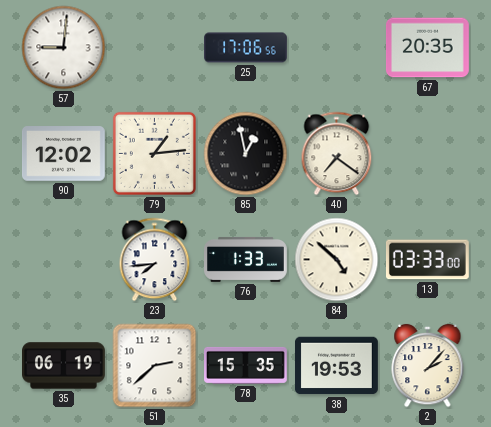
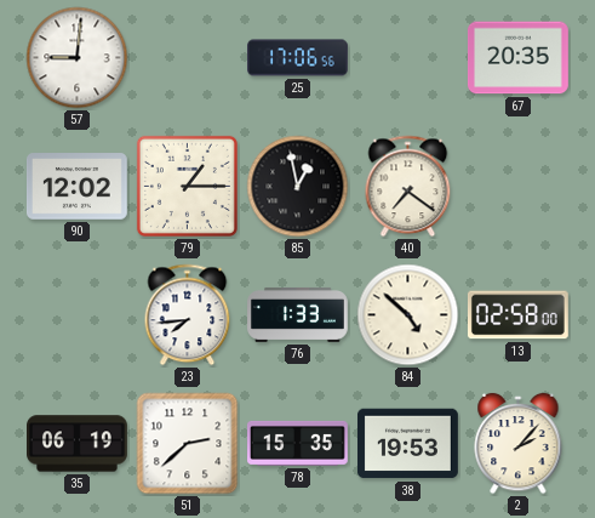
79: 1:14 -> 1:15 (187, 186)
13: 03:33 -> 02:58 (517, 315)
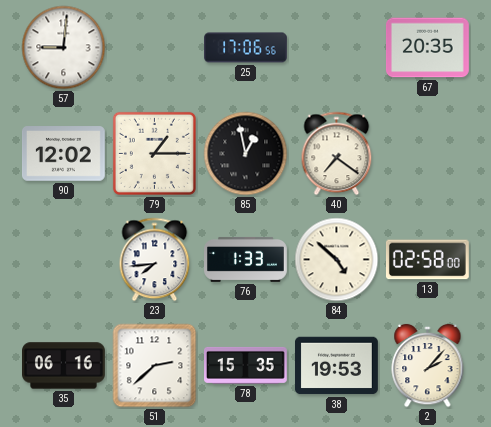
35: 06:19 -> 06:16 (64, 366)
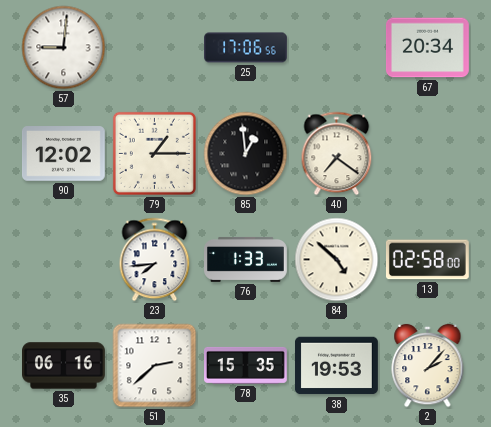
67: 20:35 -> 20:34 (428, 48)
85: 12:58 -> 12:59 (246, 154)
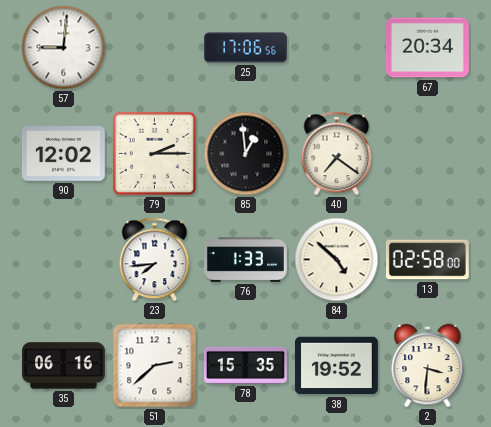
79: 1:15 -> 2:15 (154, 153)
38: 19:53 -> 19:52 (337, 366)
2: 2:07 -> 3:31 (428, 366)
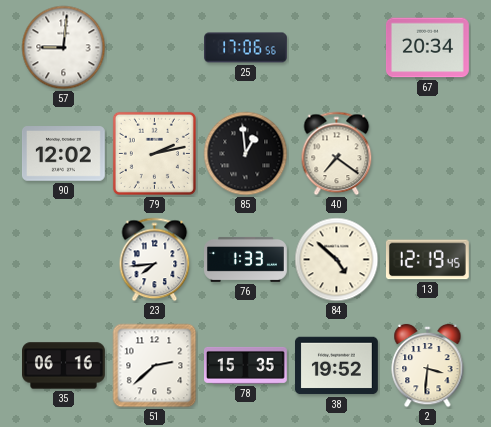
79: 2:15 -> 2:13 (154, 153)
13: 02:58 -> 12:19 (427, 260)
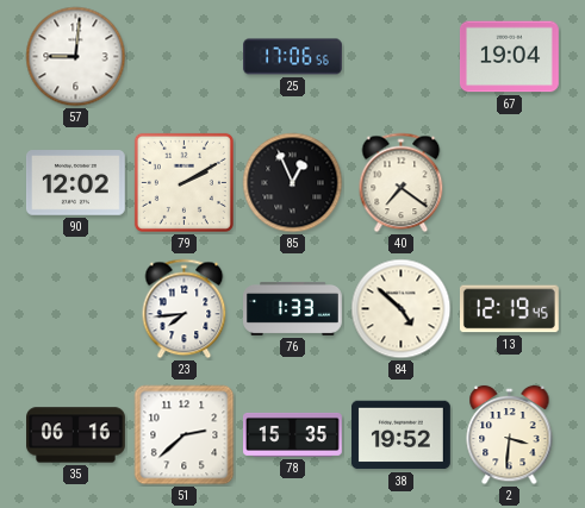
67: 20:34 -> 19:04 (510, 57)
79: 2:13 -> 2:10 (183, 182)
85: 12:59 -> 12:56 (293, 183)
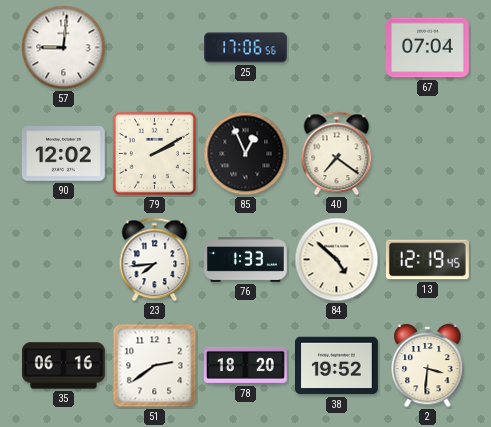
67: 19:04 -> 07:04 (428, 48)
51: 2:38 -> 2:39 (155, 366)
78: 15:35 -> 18:20 (246, 365)
